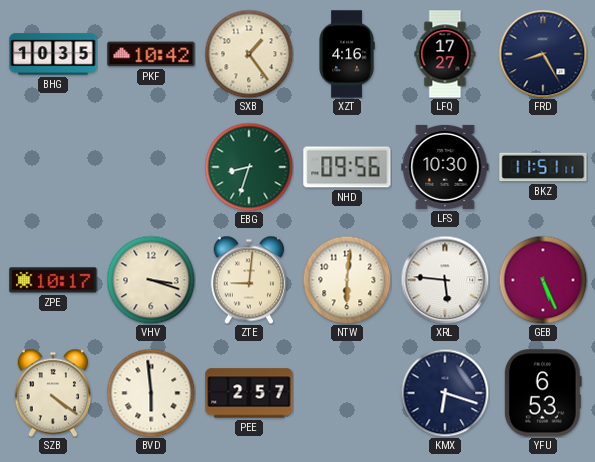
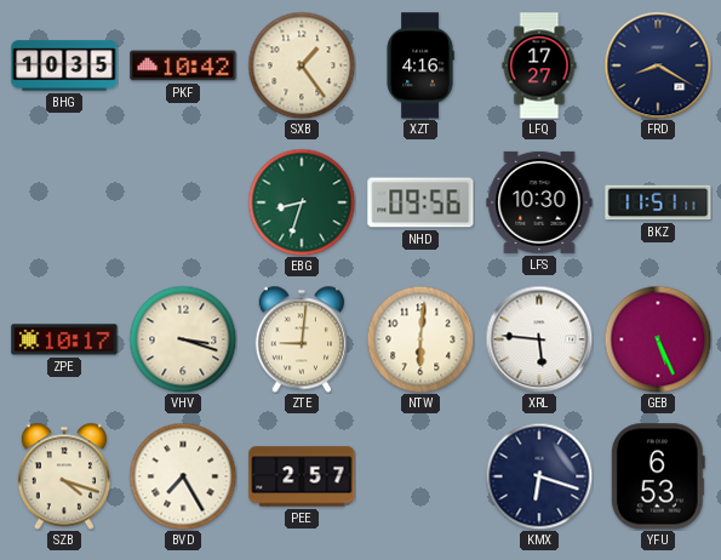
FRD: 8:25 -> 8:20 (658, 65)
SZB: 4:21 -> 4:18 (63, 476)
BVD: 5:59 -> 7:25 (183, 476)
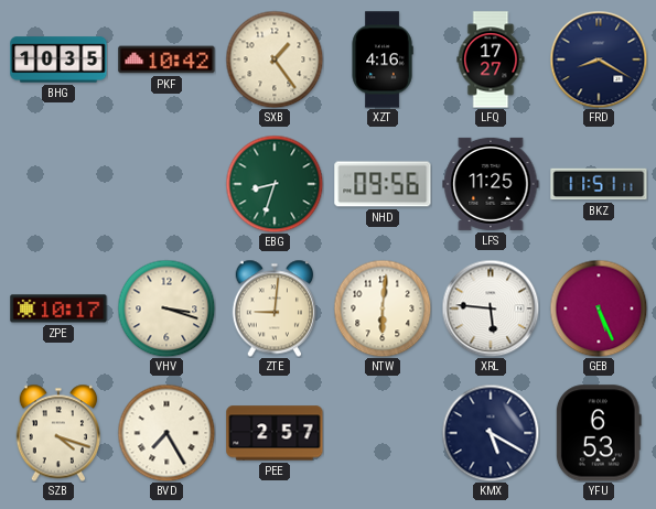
LFS: 10:30 -> 11:25 (491, 184)
KMX: 6:18 -> 5:20 (491, 433)
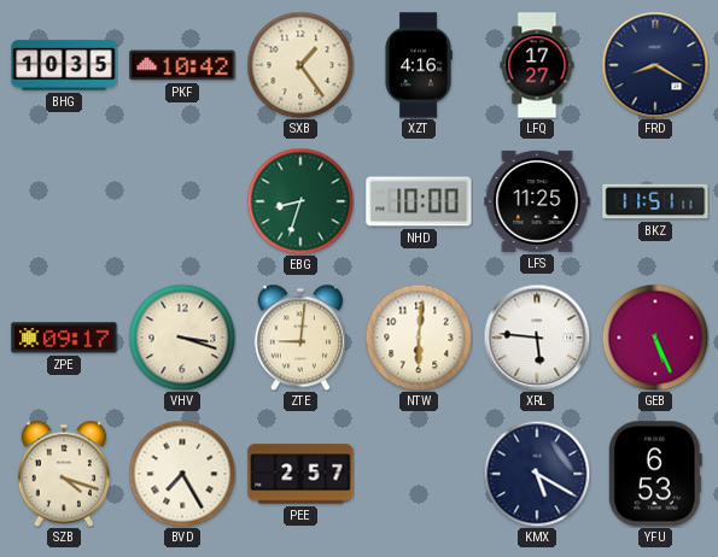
NHD: 09:56 -> 10:00 (419, 201)
ZPE: 10:17 -> 09:17 (64, 338)
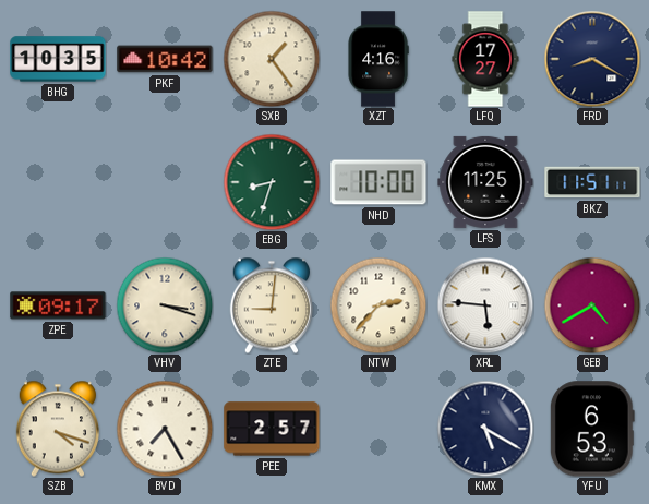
NTW: 6:01 -> 2:37 (378, 305)
GEB: 5:26 -> 4:40 (592, 305)
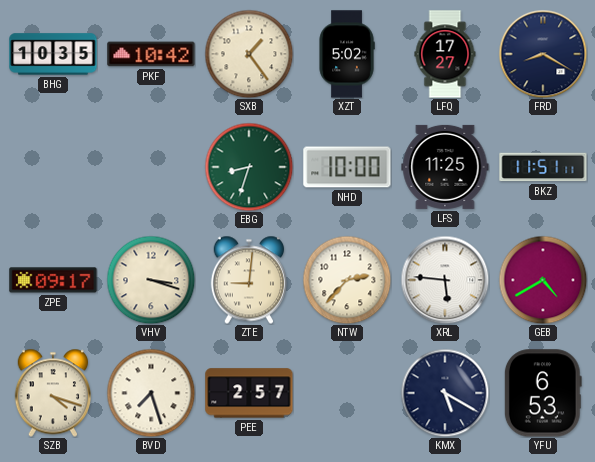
XZT: 4:16 -> 5:02 (347, 54)
BVD: 7:25 -> 7:27 (151, 393)
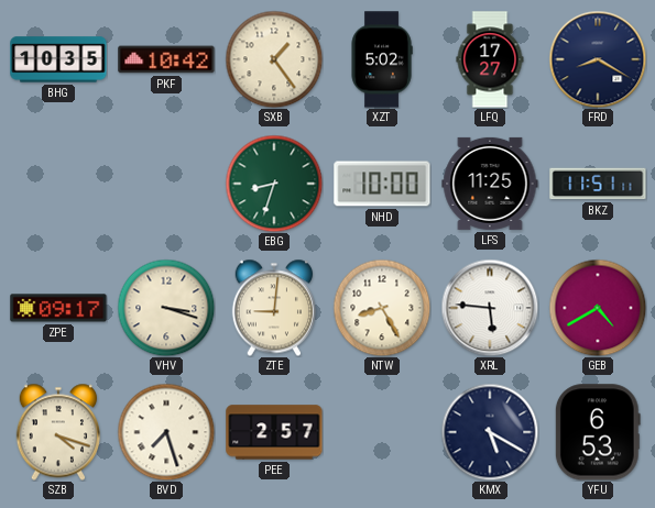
NTW: 2:37 -> 8:25 (382, 308)
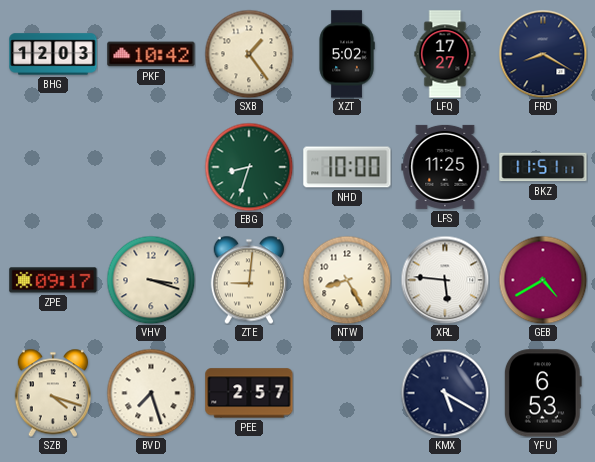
BHG: 10:35 -> 12:03 (53, 54)
